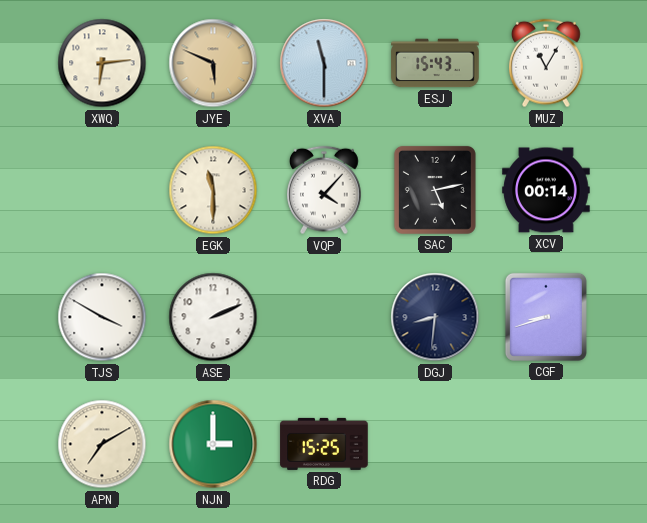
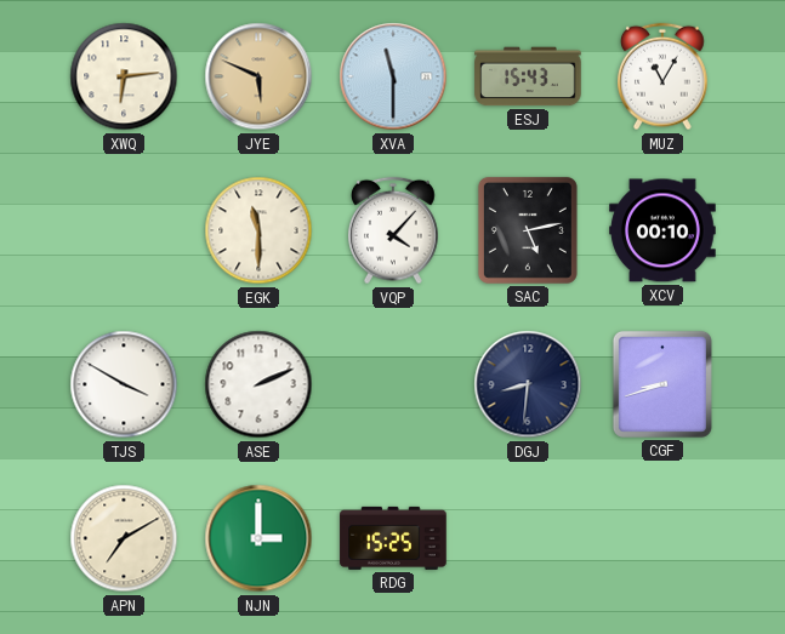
XCV: 00:14 -> 00:10 (662, 230)
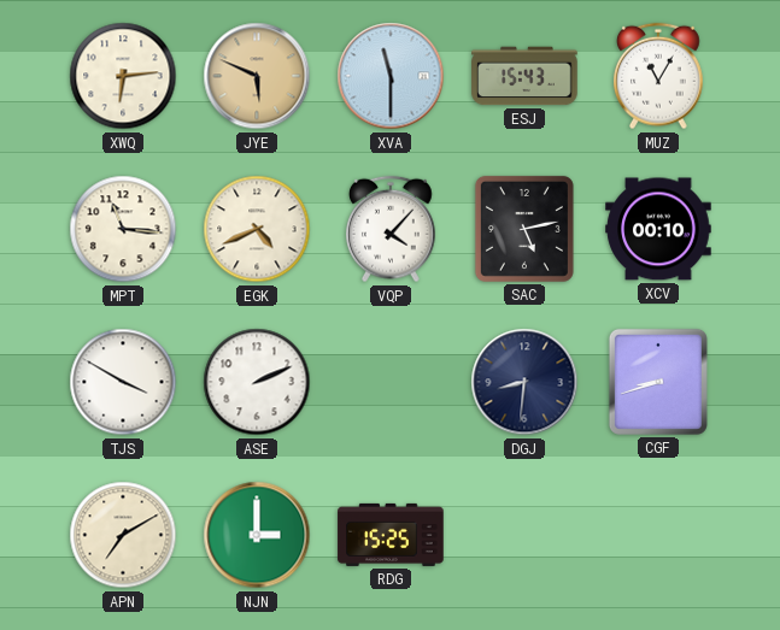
MPT: none -> 11:16 (123, 229)
EGK: 11:30 -> 4:41 (257, 229)
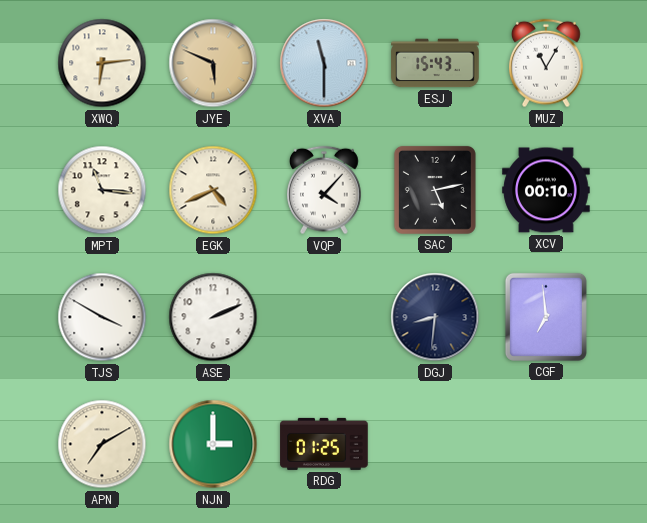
CGF: 8:42 -> 6:59 (546, 317)
RDG: 15:25 -> 01:25 (324, 444)
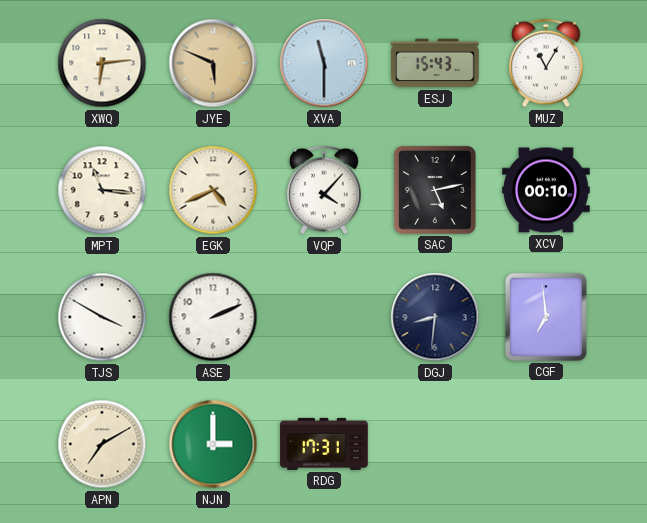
RDG: 01:25 -> 17:31 (324, 444)
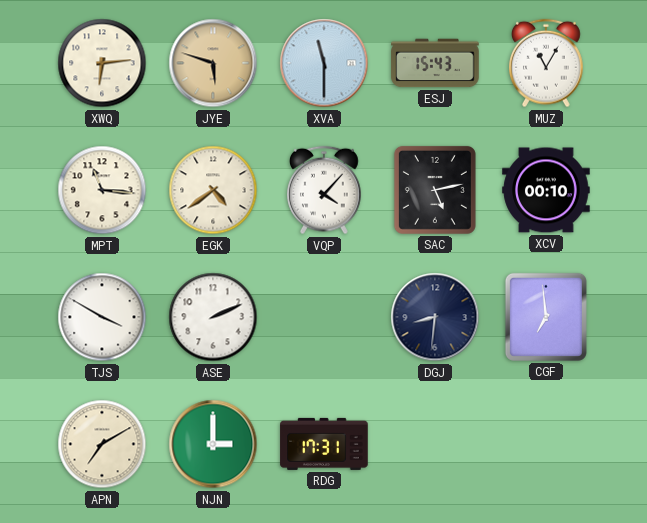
JYE: 5:49 -> 5:48 (213, 63)
EGK: 4:41 -> 4:39 (213, 190)
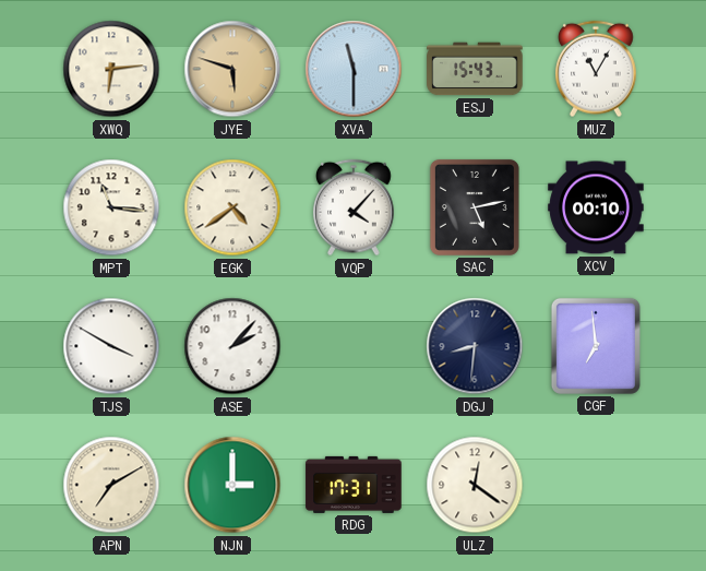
ASE: 2:11 -> 2:07 (232, 346)
ULZ: none -> 12:21 (475, 485)
